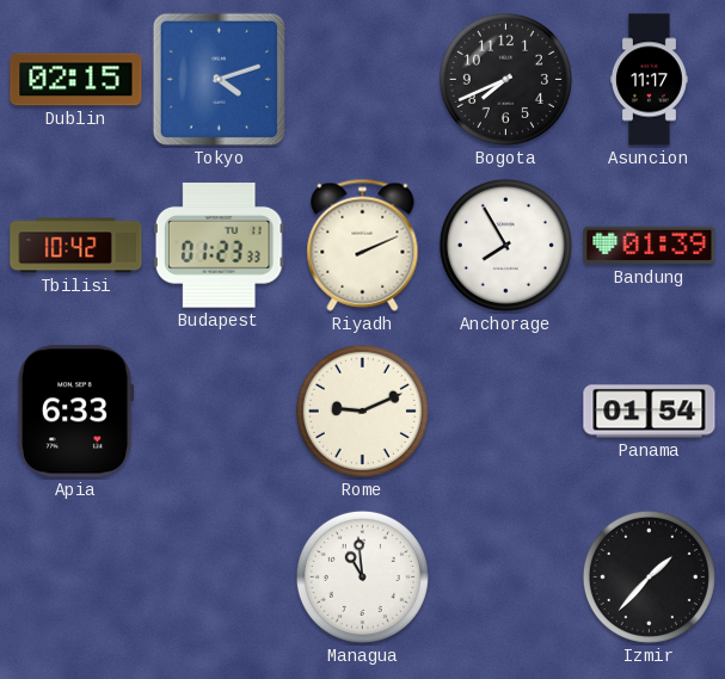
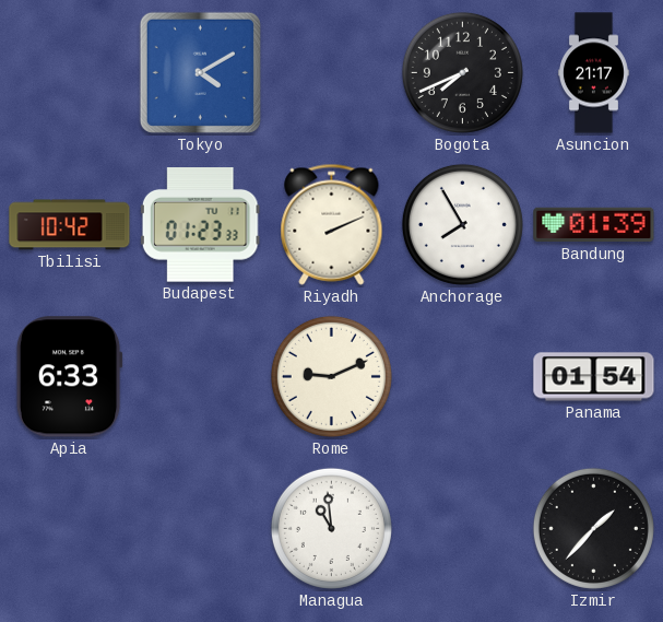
Dublin: 02:15 -> none (76, 80)
Tokyo: 4:12 -> 4:10 (200, 72)
Asuncion: 11:17 -> 21:17 (593, 73)
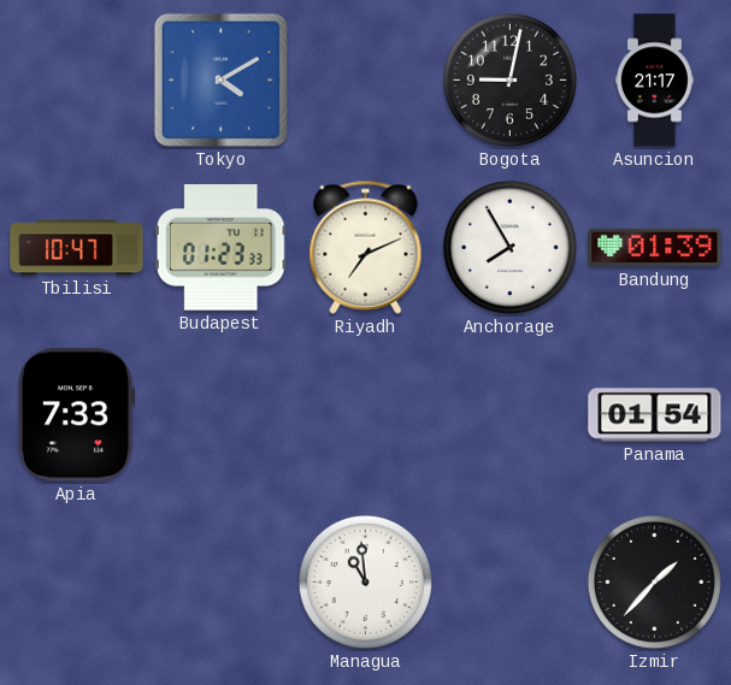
Bogota: 7:41 -> 9:02 (509, 79)
Tbilisi: 10:42 -> 10:47 (77, 248)
Riyadh: 2:11 -> 7:11 (366, 247)
Apia: 6:33 -> 7:33 (76, 415)
Rome: 9:11 -> none (331, 376)
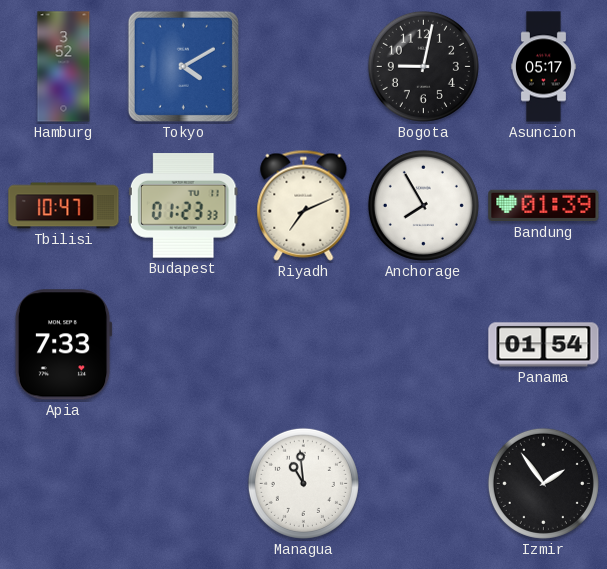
Hamburg: none -> 3:52 (64, 67)
Asuncion: 21:17 -> 05:17 (543, 67)
Izmir: 1:37 -> 1:54 (543, 483)
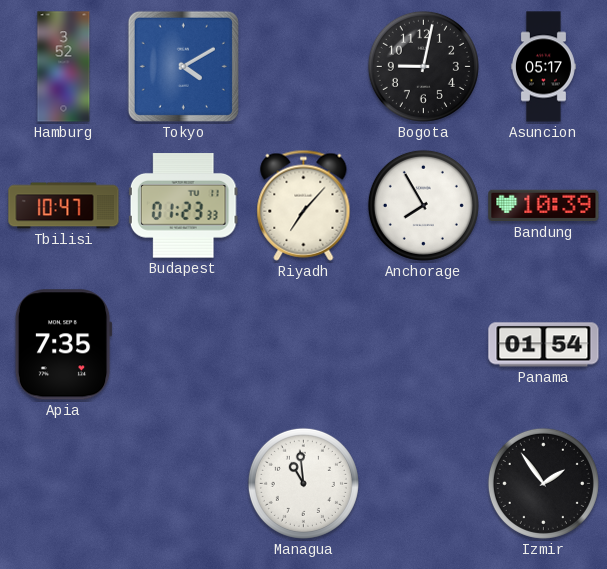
Riyadh: 7:11 -> 7:07 (304, 205)
Bandung: 01:39 -> 10:39 (544, 206)
Apia: 7:33 -> 7:35 (63, 345)
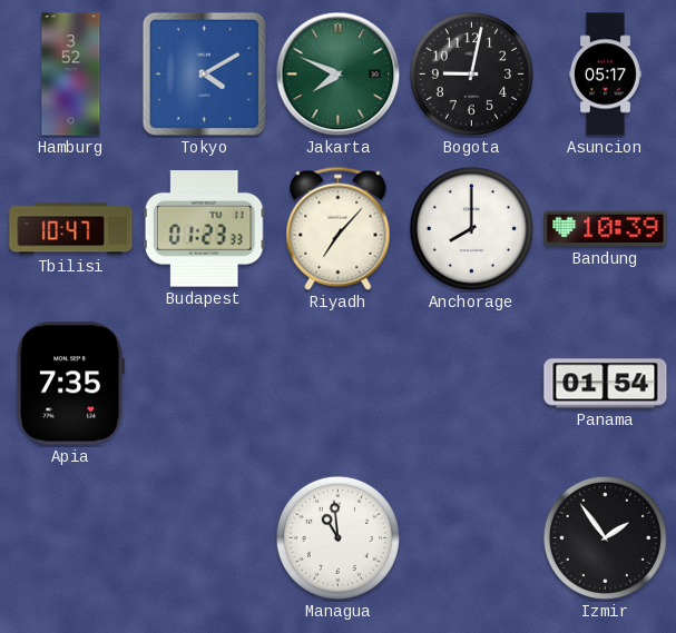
Jakarta: none -> 7:49 (339, 75)
Anchorage: 7:55 -> 8:00 (471, 228)
